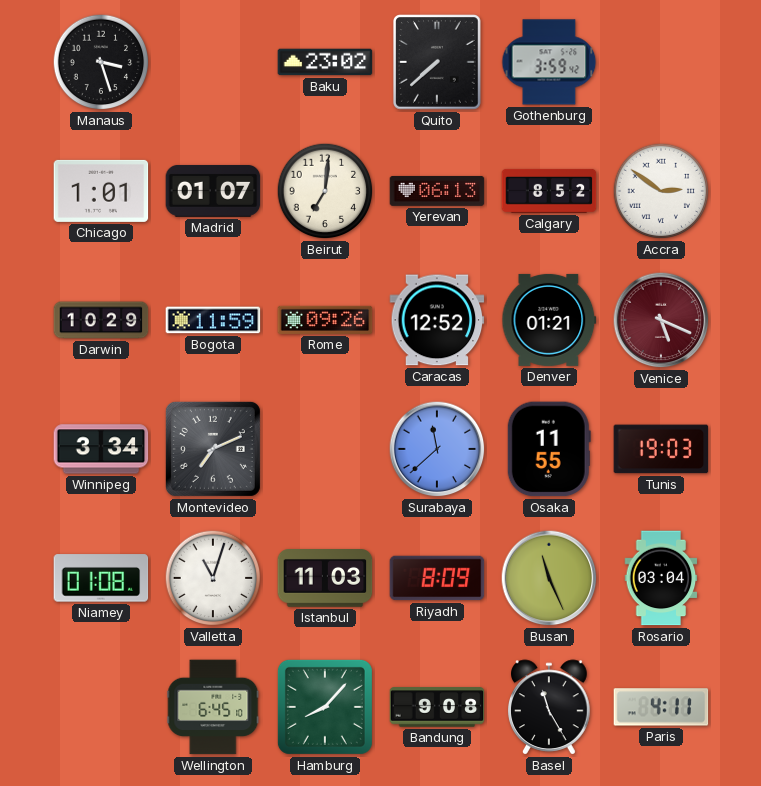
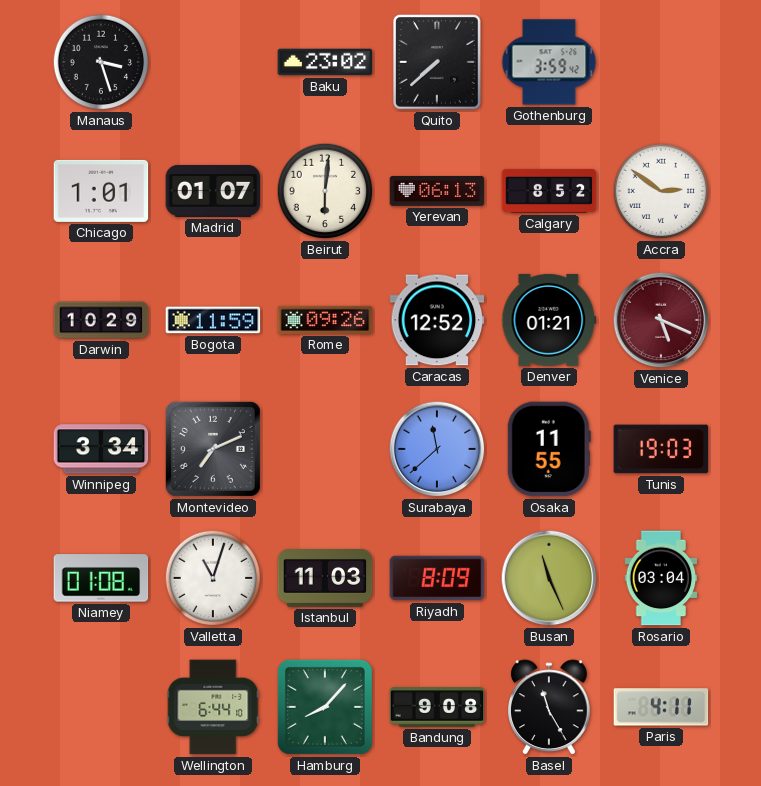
Beirut: 7:01 -> 6:01 (325, 191)
Wellington: 6:45 -> 6:44 (213, 707)
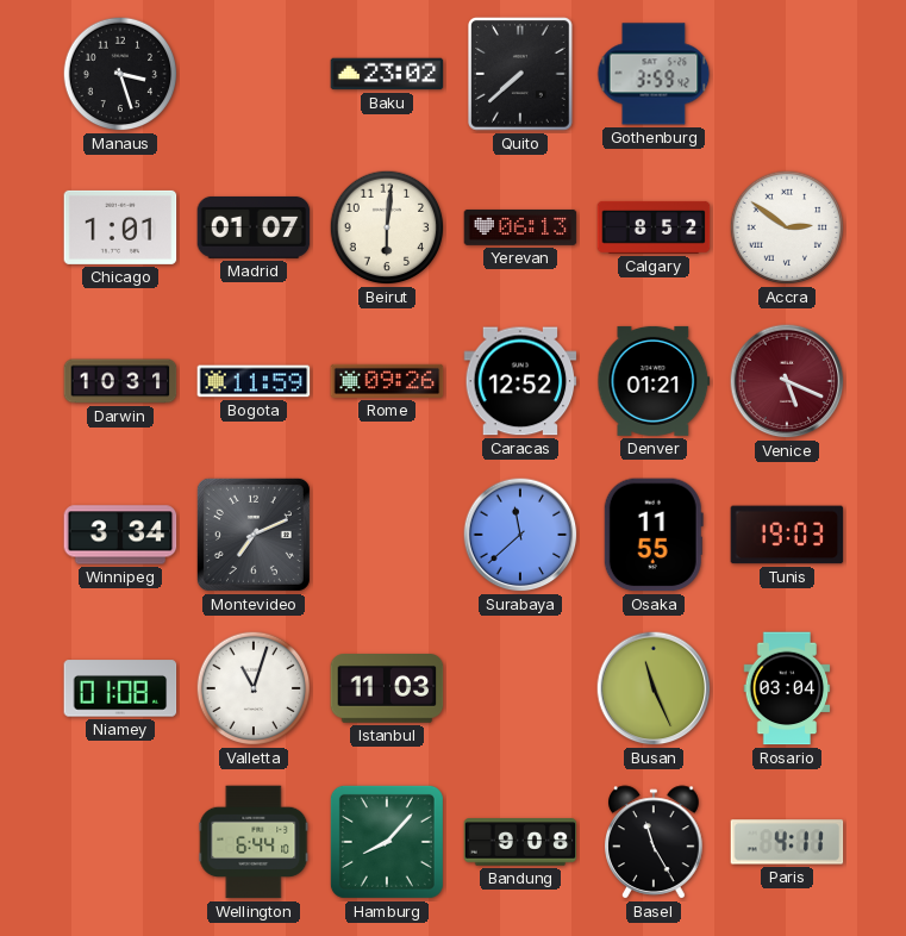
Darwin: 10:29 -> 10:31 (120, 381)
Riyadh: 8:09 -> none (437, 578)
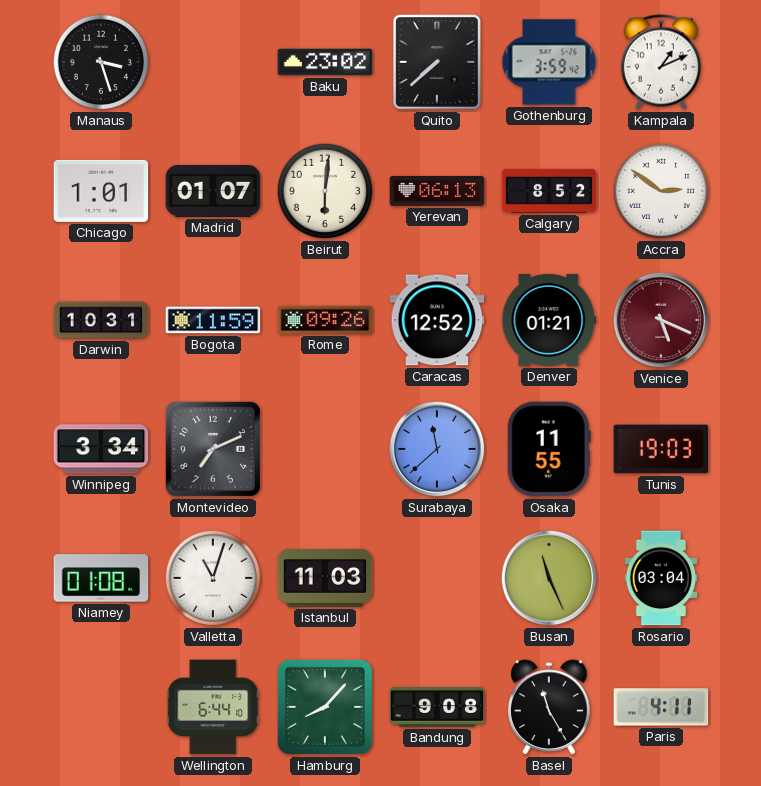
Kampala: none -> 1:11 (661, 62)
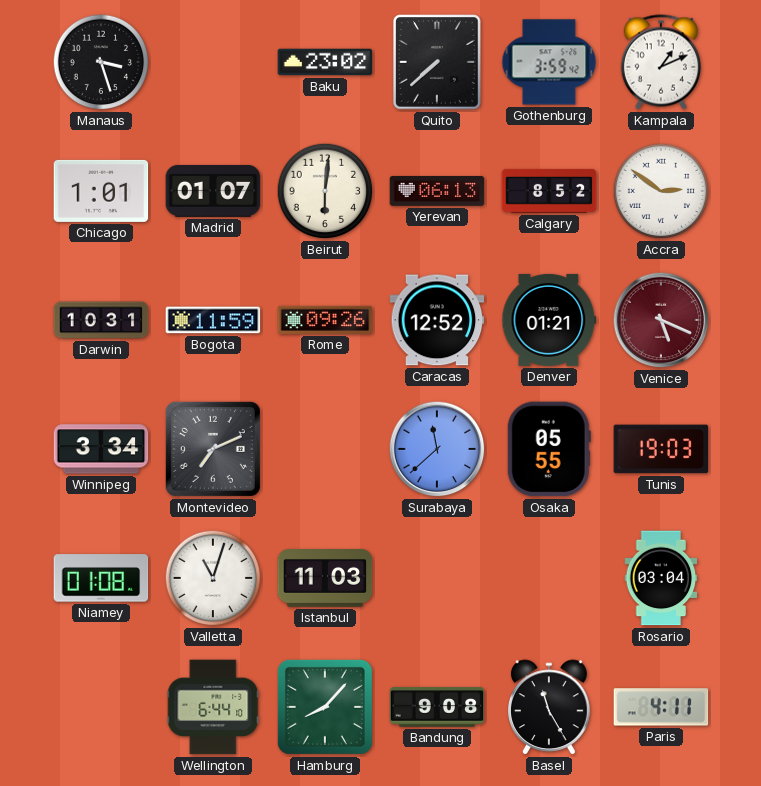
Osaka: 11:55 -> 05:55 (549, 449)
Busan: 11:26 -> none (549, 578)
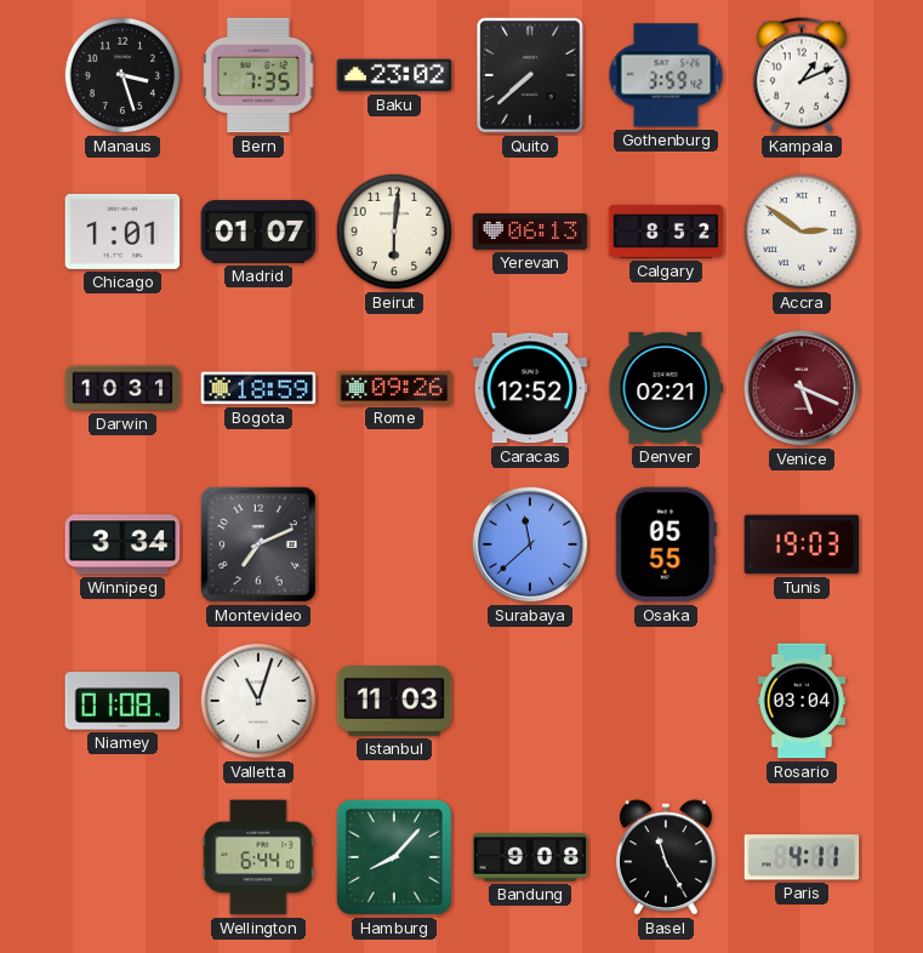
Bern: none -> 7:35 (258, 75)
Bogota: 11:59 -> 18:59 (258, 388)
Denver: 01:21 -> 02:21 (666, 388)
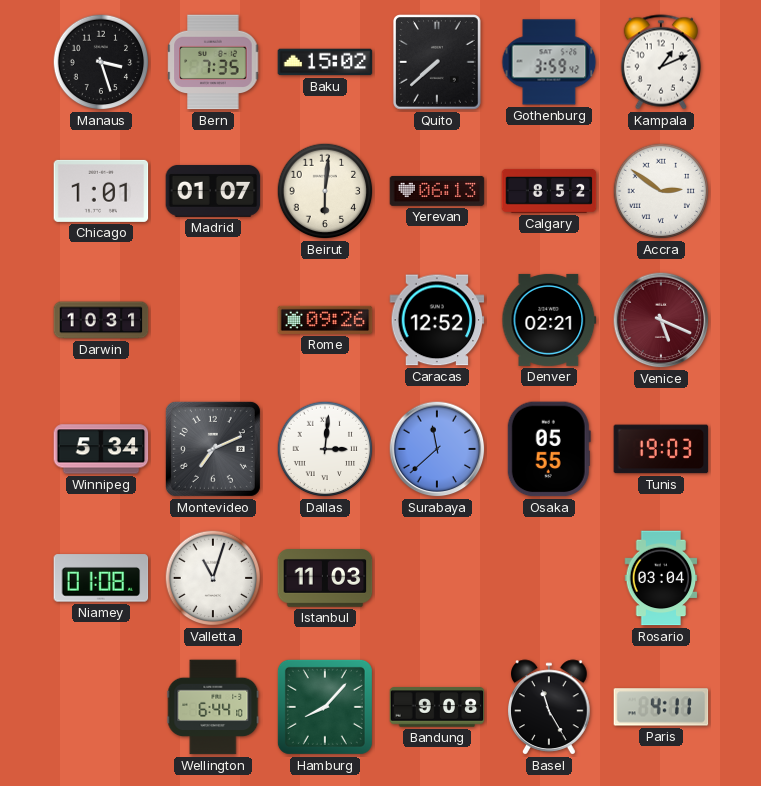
Baku: 23:02 -> 15:02 (325, 62)
Bogota: 18:59 -> none (258, 388)
Winnipeg: 3:34 -> 5:34 (101, 449)
Dallas: none -> 3:01 (325, 449)
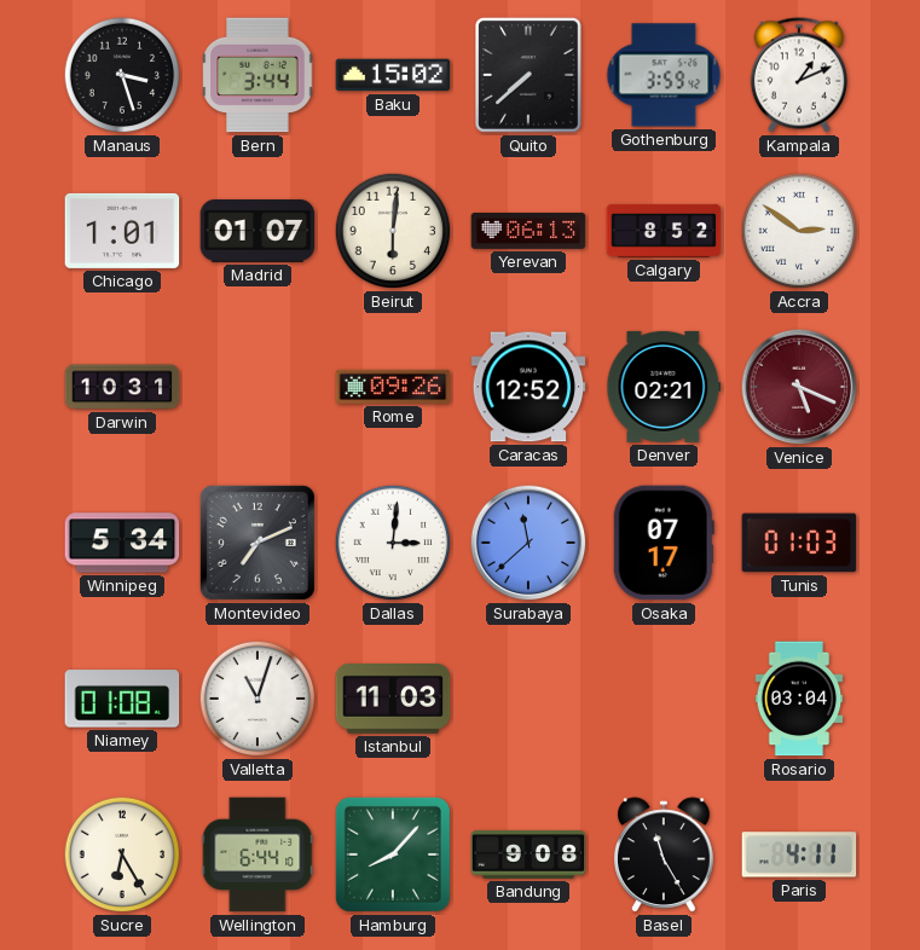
Bern: 7:35 -> 3:44 (258, 75)
Osaka: 05:55 -> 07:17 (664, 543)
Tunis: 19:03 -> 01:03 (799, 543)
Sucre: none -> 6:25 (122, 855)
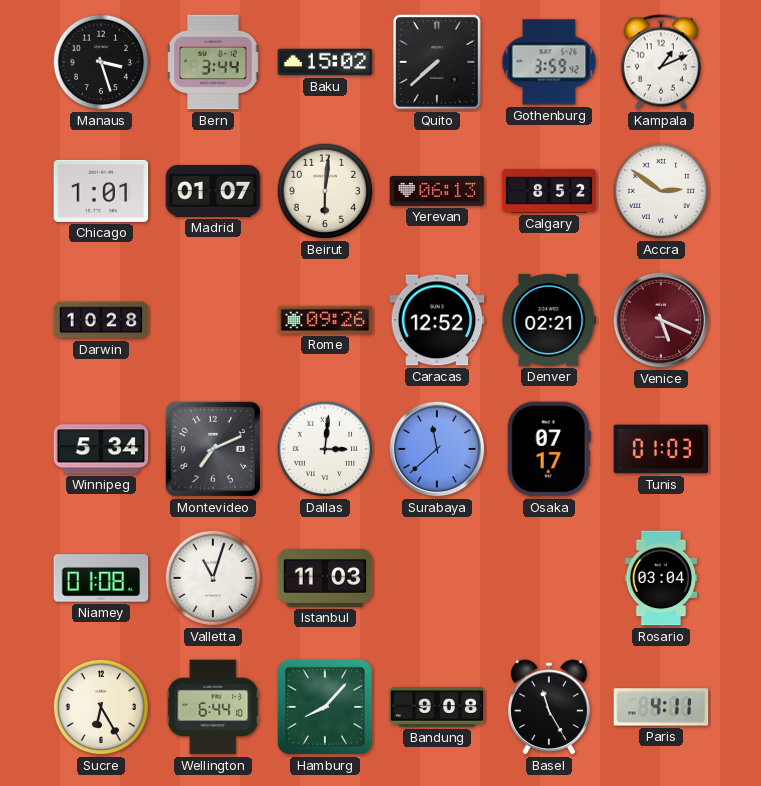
Darwin: 10:31 -> 10:28 (101, 320)
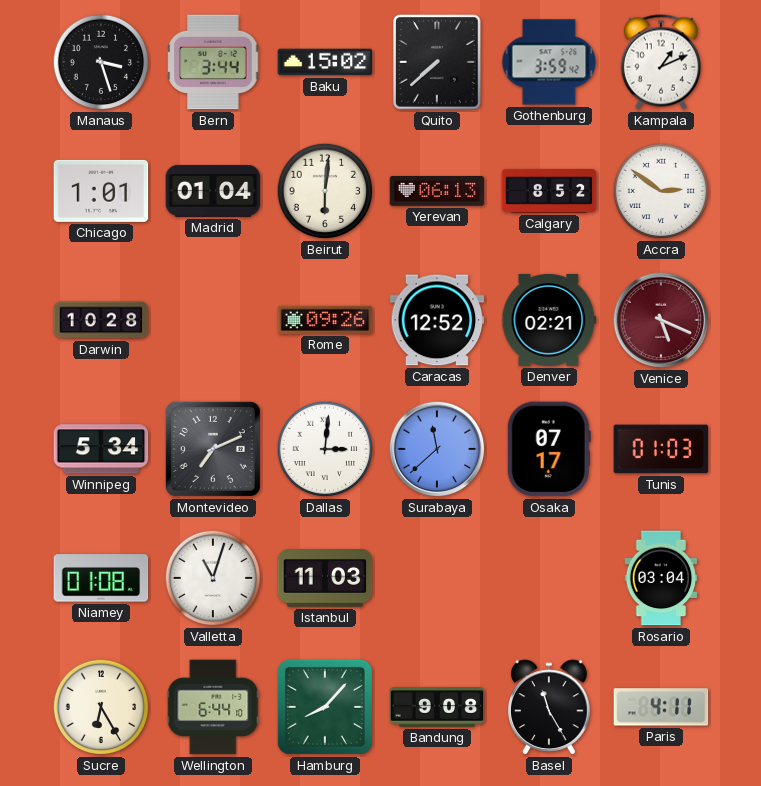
Madrid: 01:07 -> 01:04 (213, 191)
